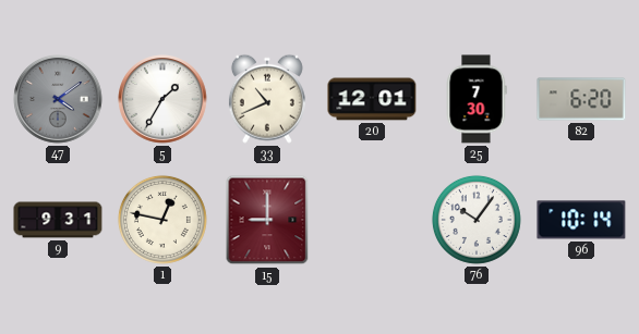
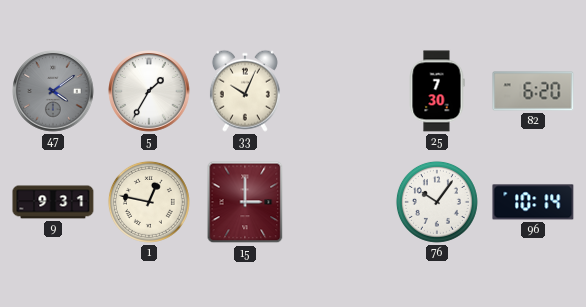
33: 10:41 -> 10:04 (245, 91)
20: 12:01 -> none (372, 99)
15: 9:00 -> 3:00 (245, 202)
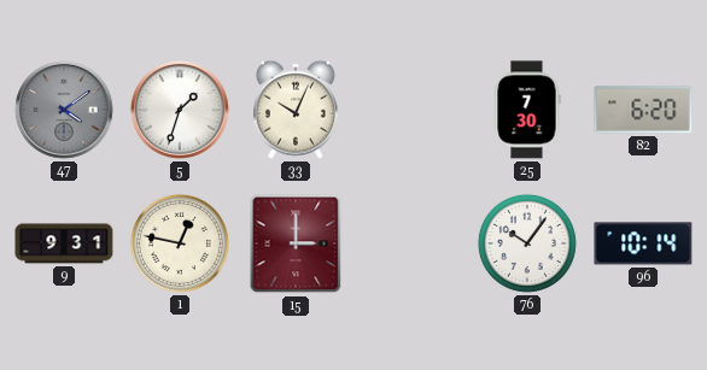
5: 1:35 -> 1:33 (180, 110)
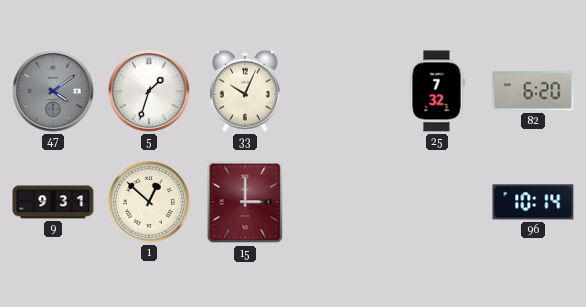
25: 7:30 -> 7:32 (437, 91)
1: 12:47 -> 12:52 (149, 202)
76: 10:06 -> none (527, 243)
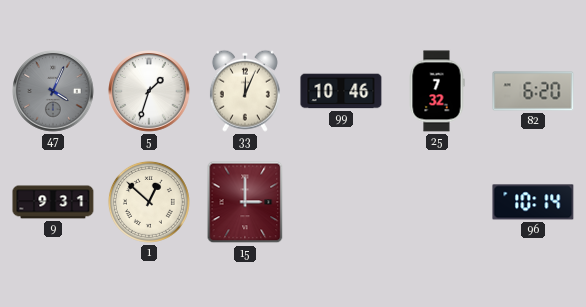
47: 4:09 -> 4:04 (53, 91)
33: 10:04 -> 12:04 (245, 91)
99: none -> 10:46 (341, 91)
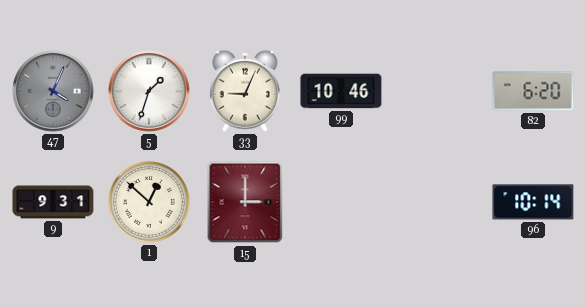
33: 12:04 -> 9:04 (245, 91)
25: 7:32 -> none (437, 91)
